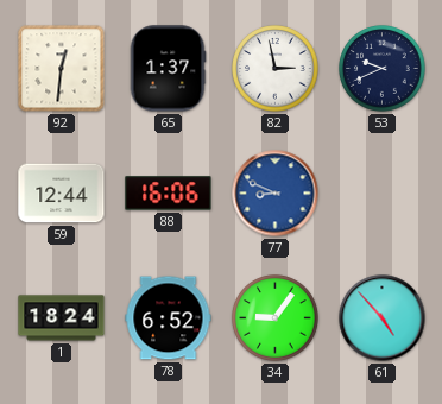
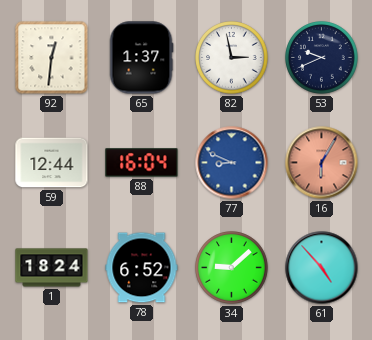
88: 16:06 -> 16:04 (142, 163)
16: none -> 6:05 (322, 163)
34: 9:06 -> 9:08 (232, 268)
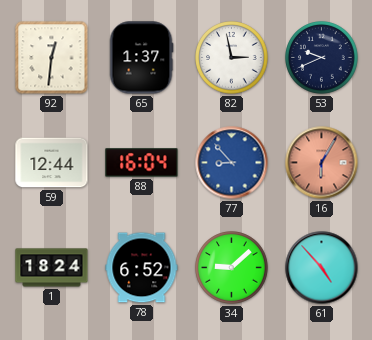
77: 8:49 -> 8:53 (232, 163)
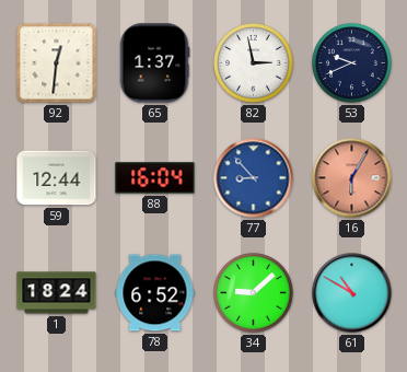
61: 4:53 -> 10:50 (352, 293)
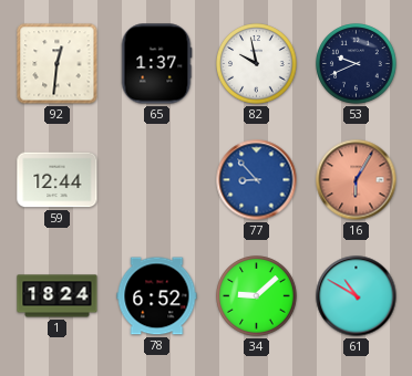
82: 2:58 -> 9:58 (257, 64)
88: 16:04 -> none (155, 178)
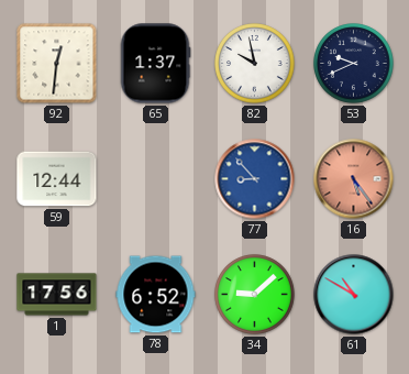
16: 6:05 -> 5:24 (354, 179)
1: 18:24 -> 17:56 (57, 295)
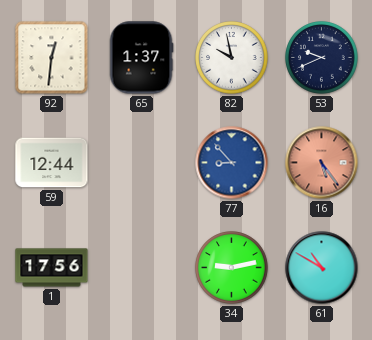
78: 6:52 -> none (156, 295)
34: 9:08 -> 9:13 (232, 268)
